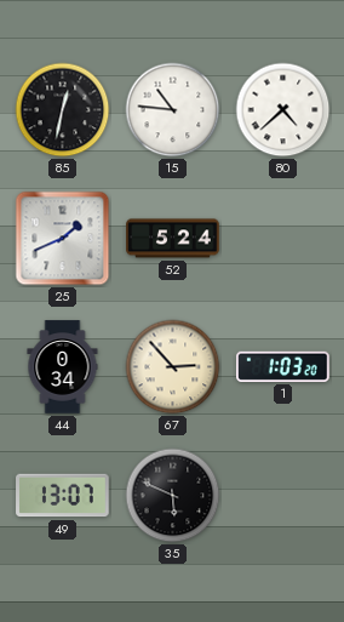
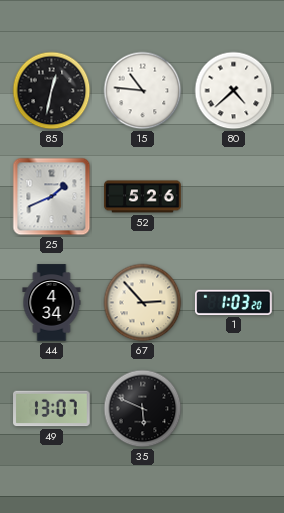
52: 5:24 -> 5:26 (143, 197)
44: 0:34 -> 4:34 (52, 303)
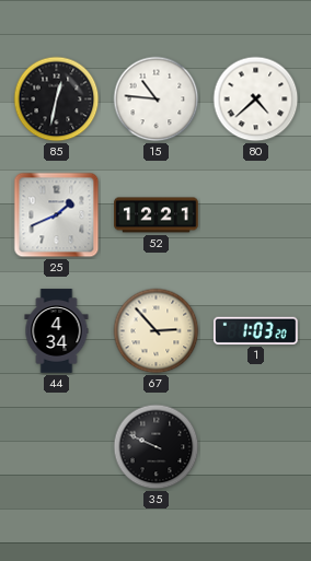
52: 5:26 -> 12:21 (157, 215)
49: 13:07 -> none (52, 409)
35: 5:49 -> 9:49 (157, 447)
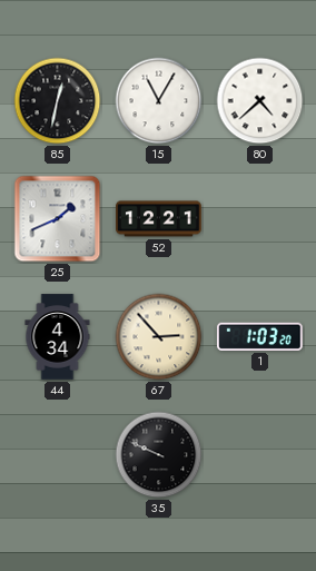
15: 10:46 -> 11:05 (159, 101)
